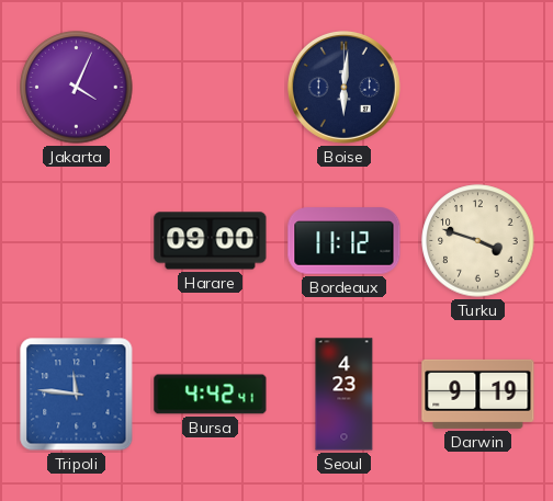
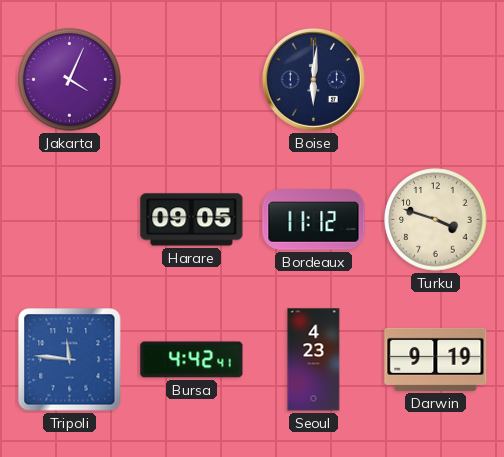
Harare: 09:00 -> 09:05 (192, 220)
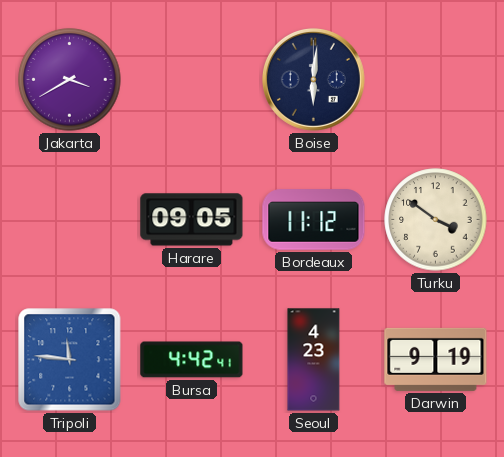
Jakarta: 4:04 -> 3:40 (70, 80)
Turku: 3:48 -> 3:51 (436, 220)
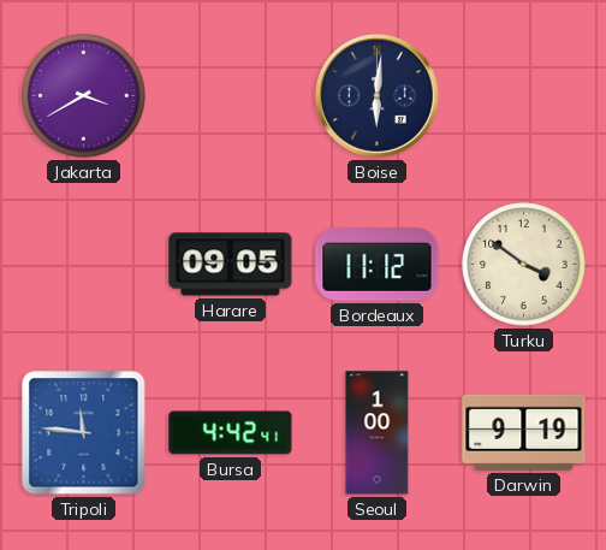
Seoul: 4:23 -> 1:00 (378, 433)
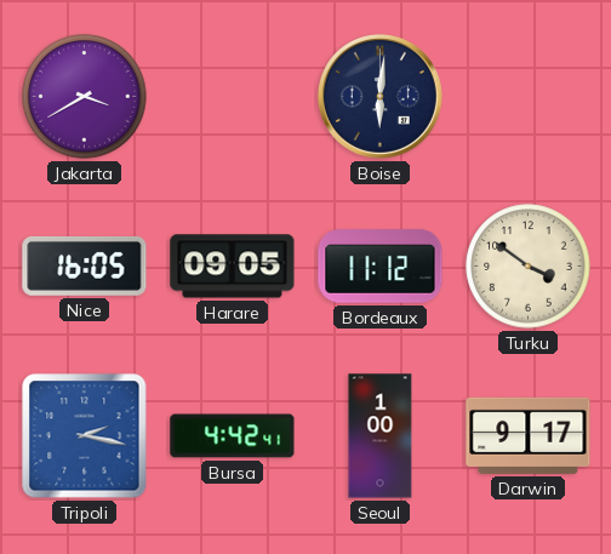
Nice: none -> 16:05 (85, 265)
Tripoli: 11:46 -> 2:17 (85, 436)
Darwin: 9:19 -> 9:17 (529, 435)
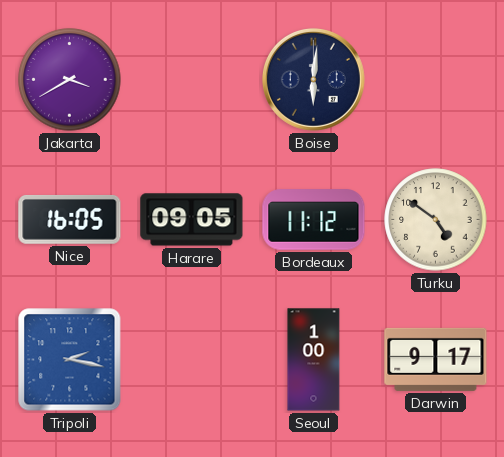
Turku: 3:51 -> 4:51 (436, 220)
Bursa: 4:42 -> none (233, 436)
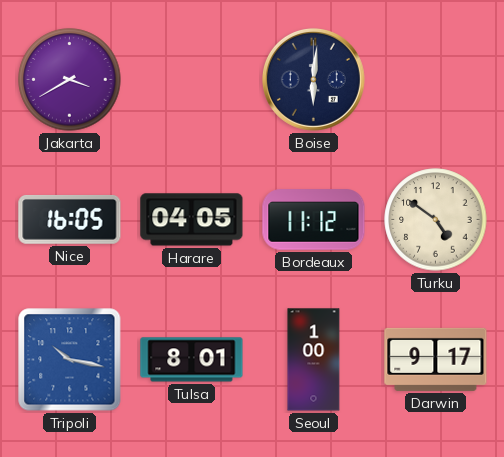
Harare: 09:05 -> 04:05 (192, 220)
Tripoli: 2:17 -> 10:17 (70, 360)
Tulsa: none -> 8:01 (192, 360)
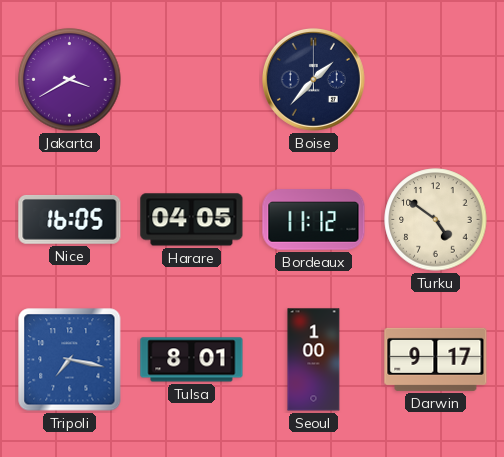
Boise: 6:01 -> 1:37 (313, 79)
Tripoli: 10:17 -> 7:17 (70, 360)
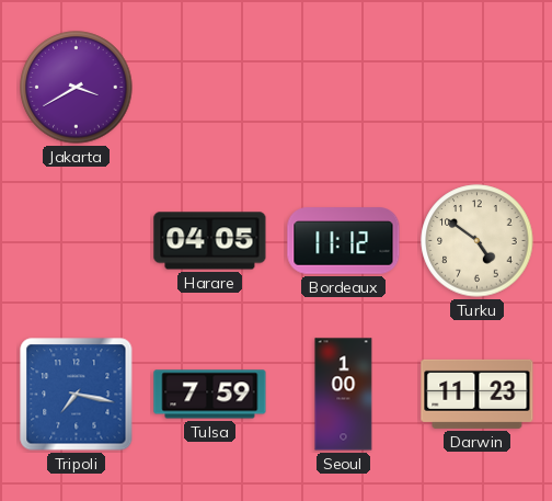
Boise: 1:37 -> none (313, 79)
Nice: 16:05 -> none (70, 219)
Tulsa: 8:01 -> 7:59 (210, 395)
Darwin: 9:17 -> 11:23 (478, 394)
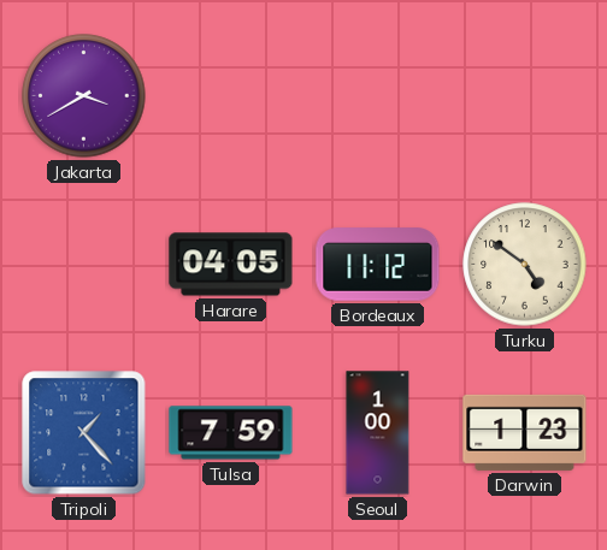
Tripoli: 7:17 -> 1:23 (84, 433)
Darwin: 11:23 -> 1:23 (525, 432)
